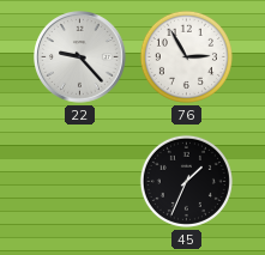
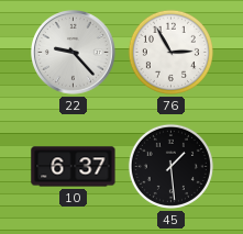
10: none -> 6:37 (74, 167)
45: 1:34 -> 1:29 (170, 166)
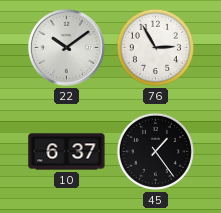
22: 9:23 -> 10:09 (67, 48)
45: 1:29 -> 1:24 (155, 151)
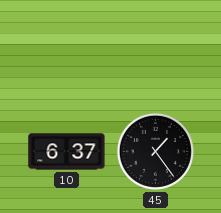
22: 10:09 -> none (67, 48)
76: 2:55 -> none (155, 47)
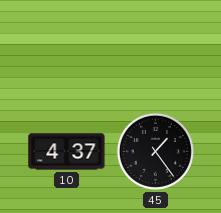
10: 6:37 -> 4:37 (67, 152)
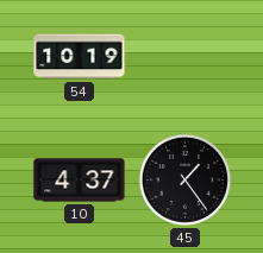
54: none -> 10:19 (80, 57)
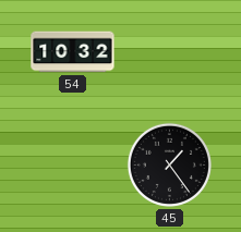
54: 10:19 -> 10:32 (73, 52)
10: 4:37 -> none (80, 181)
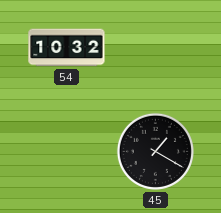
45: 1:24 -> 1:20 (155, 151)
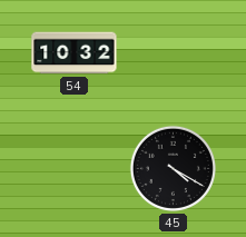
45: 1:20 -> 4:20 (173, 168)
